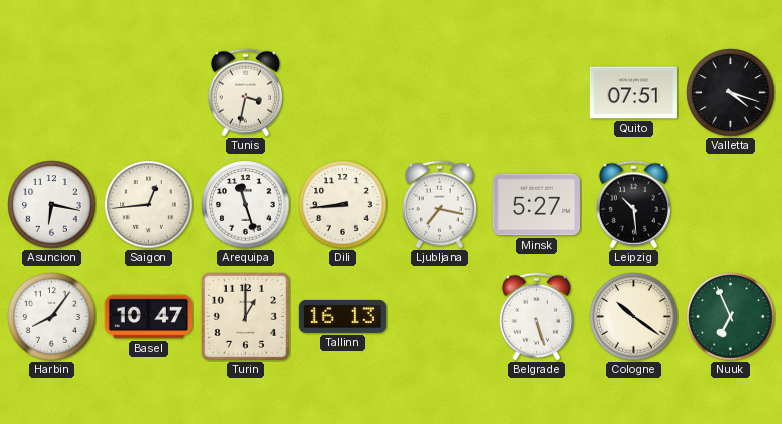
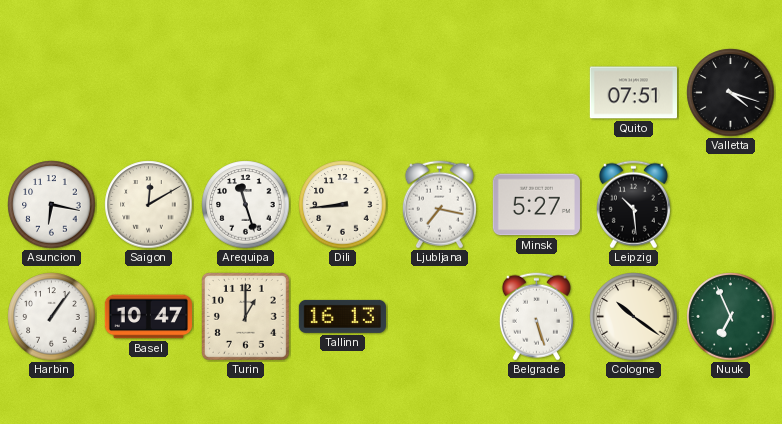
Tunis: 3:32 -> none (245, 93)
Saigon: 12:44 -> 12:10 (149, 205)
Harbin: 8:06 -> 1:06 (52, 317)
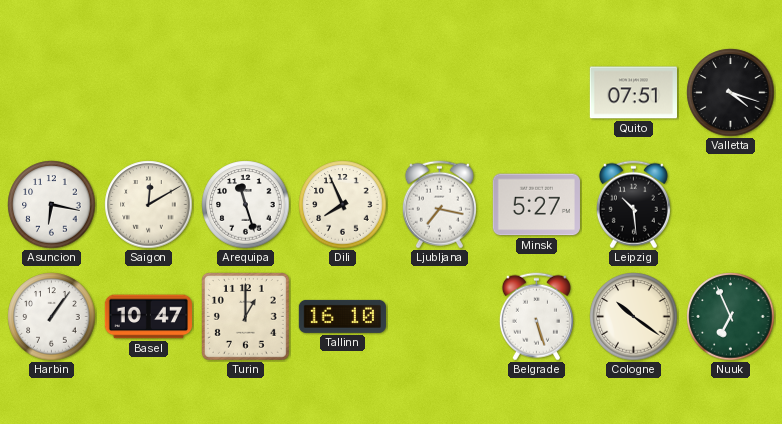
Dili: 8:44 -> 7:56 (343, 205)
Tallinn: 16:13 -> 16:10 (342, 316)
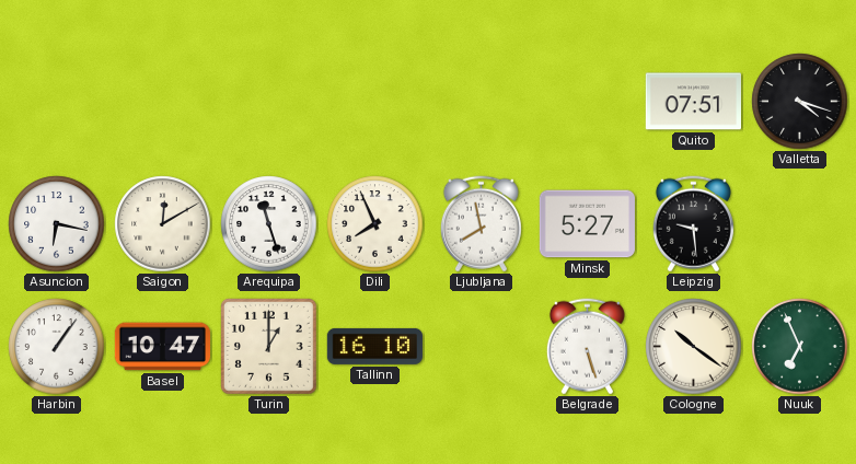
Ljubljana: 7:17 -> 7:58 (481, 224)
Leipzig: 10:29 -> 9:29 (693, 224)
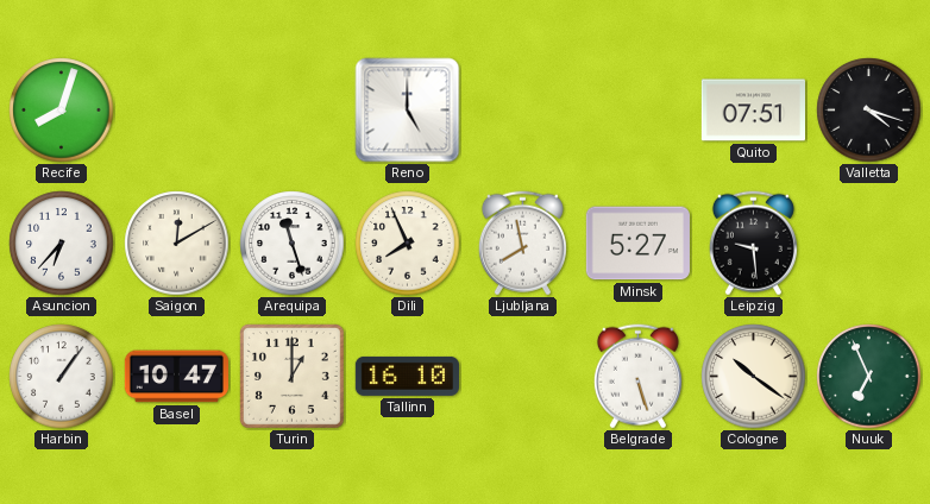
Recife: none -> 8:03 (62, 111)
Reno: none -> 5:00 (408, 111)
Asuncion: 6:17 -> 6:37 (62, 244)
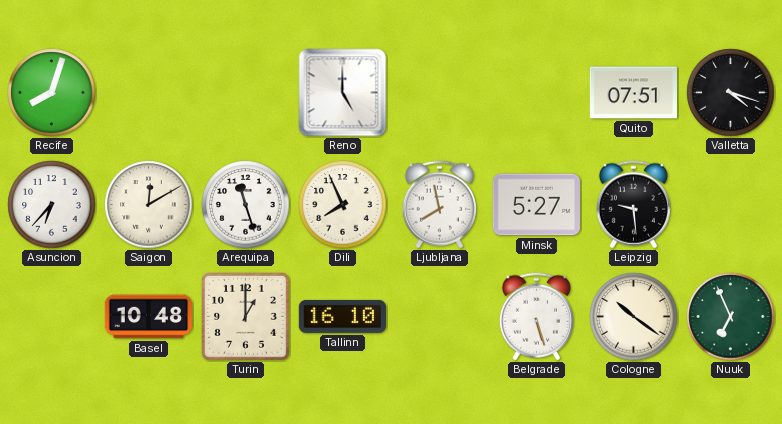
Harbin: 1:06 -> none (62, 377)
Basel: 10:47 -> 10:48 (148, 317)
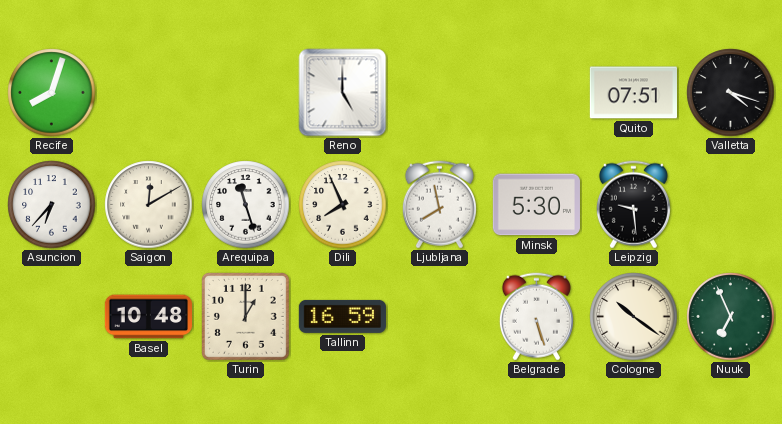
Minsk: 5:27 -> 5:30 (536, 205)
Tallinn: 16:10 -> 16:59 (342, 316)
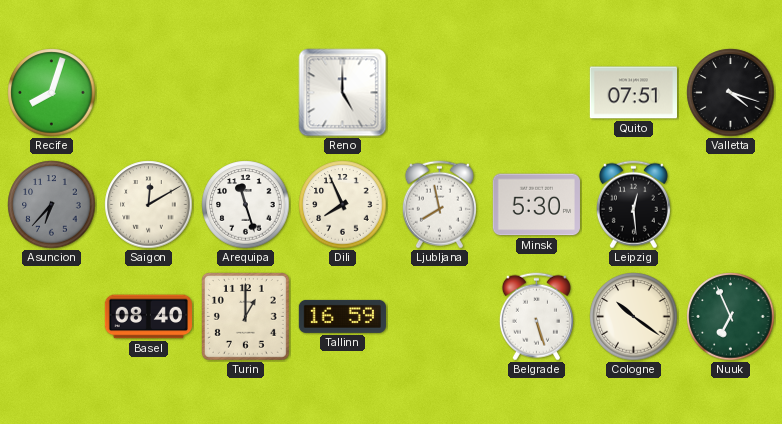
Asuncion dial: white -> grey (52, 205)
Leipzig: 9:29 -> 12:29 (633, 205)
Basel: 10:48 -> 08:40 (148, 317)
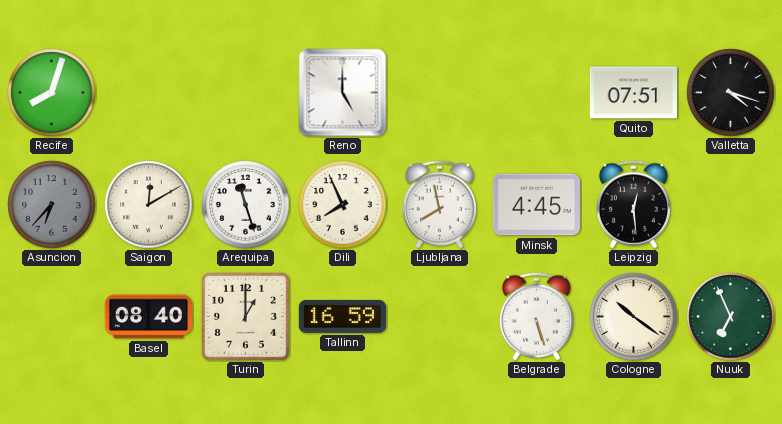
Minsk: 5:30 -> 4:45 (536, 205)
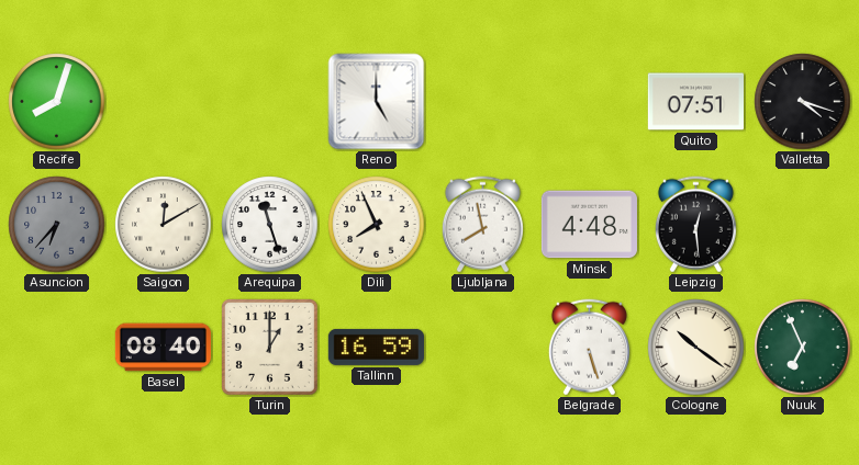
Minsk: 4:45 -> 4:48 (589, 225)
